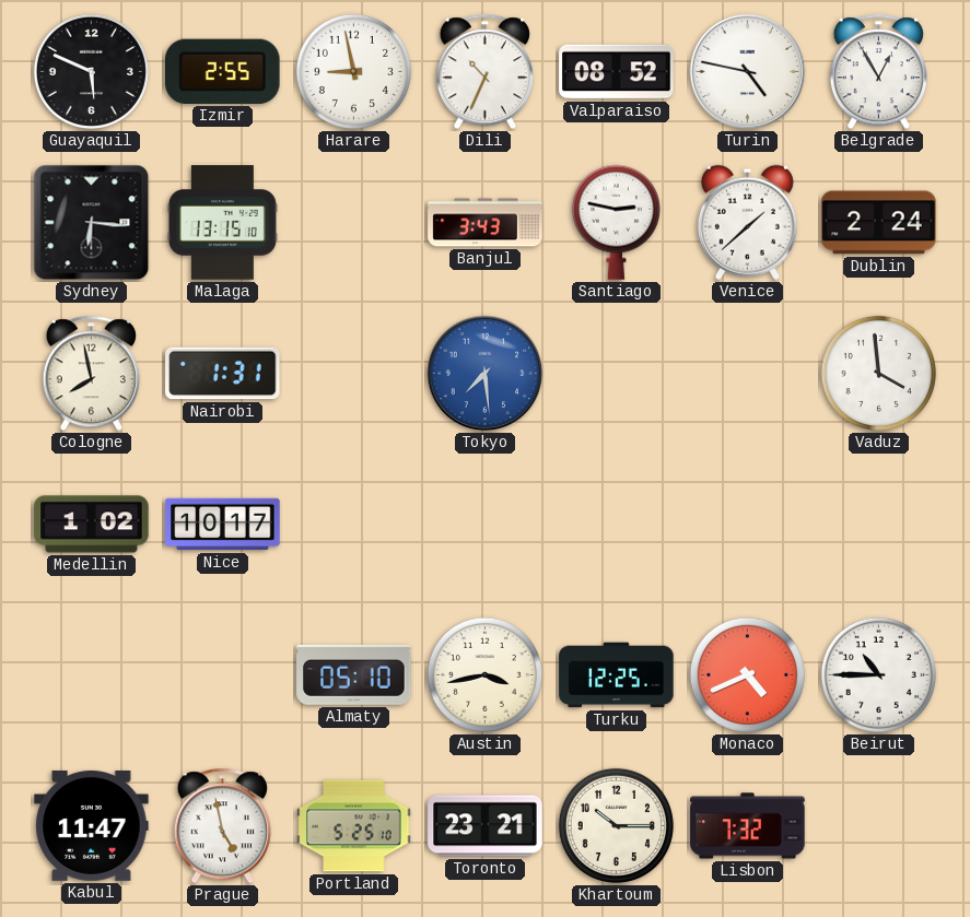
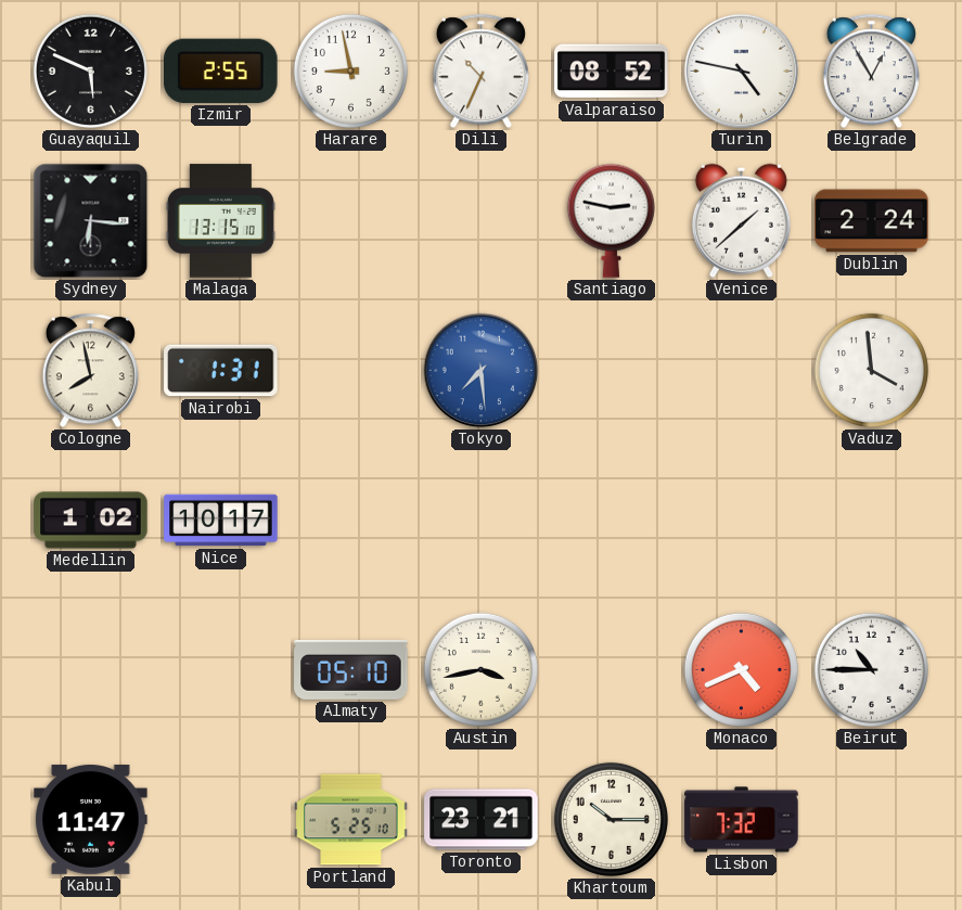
Banjul: 3:43 -> none (486, 223)
Turku: 12:25 -> none (617, 675)
Prague: 4:58 -> none (222, 826)
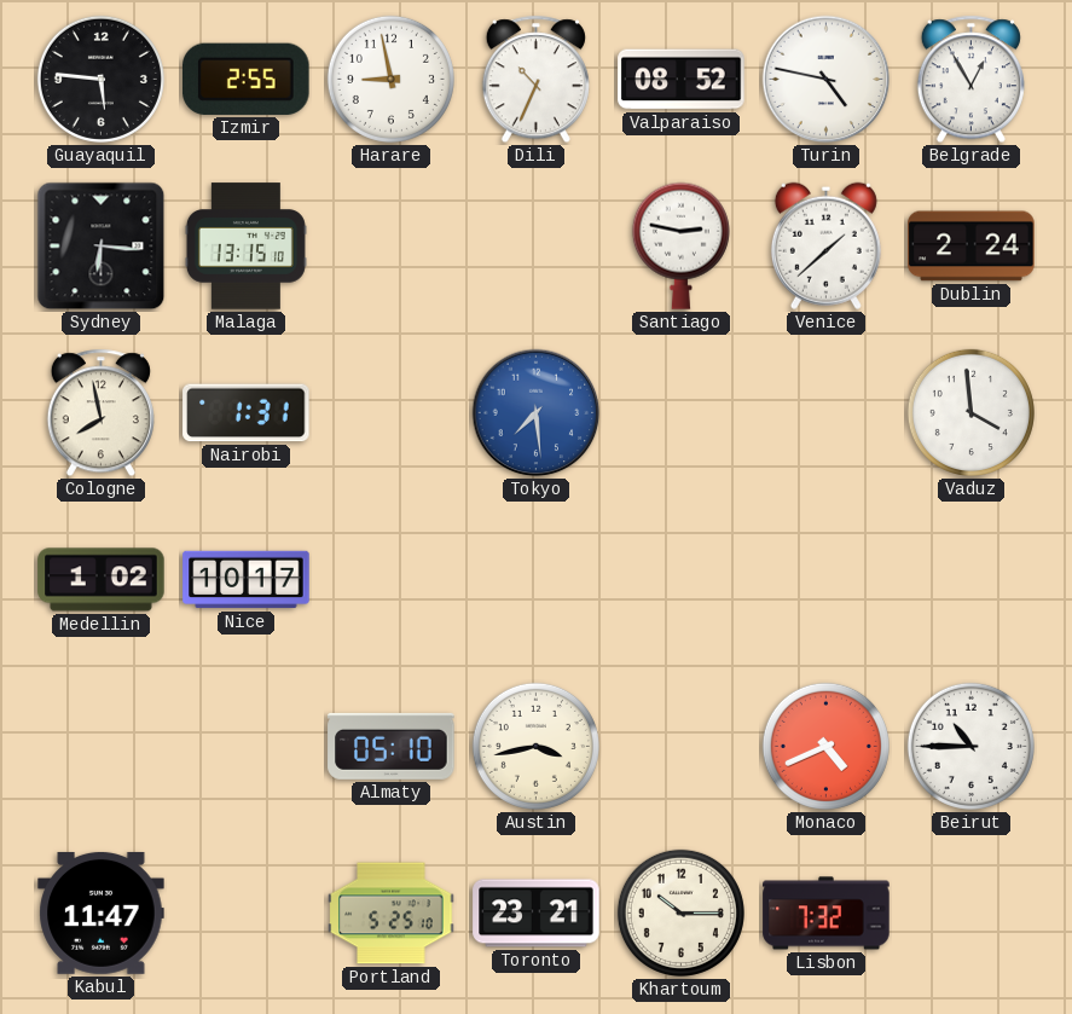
Guayaquil: 5:49 -> 5:46 (100, 79)
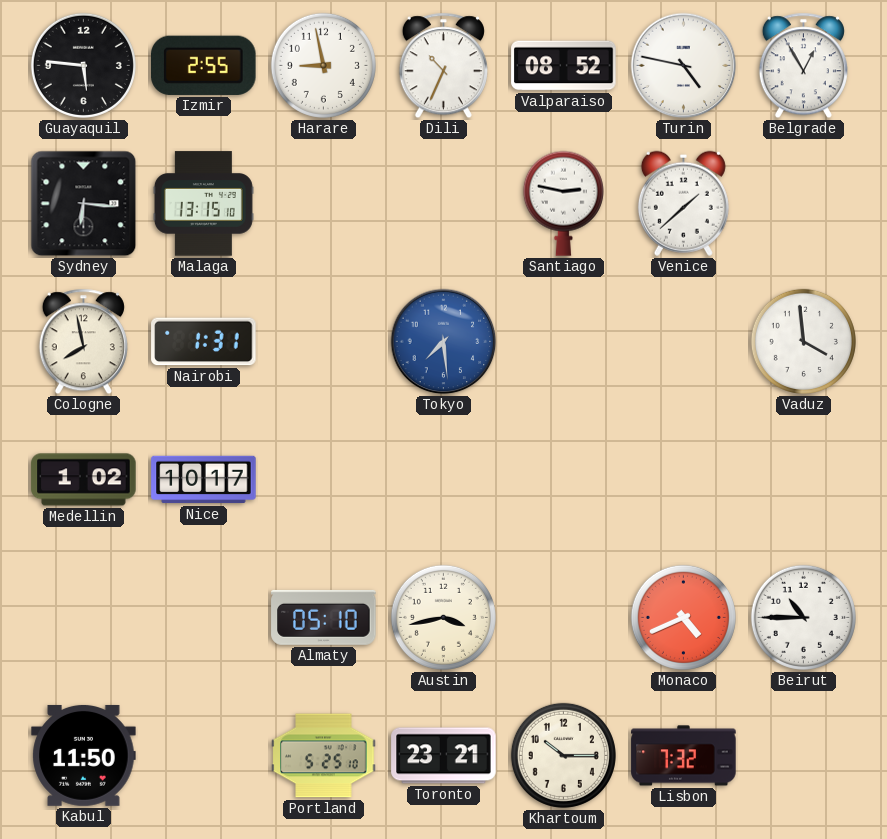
Dublin: 2:24 -> none (972, 247)
Kabul: 11:47 -> 11:50 (84, 755)
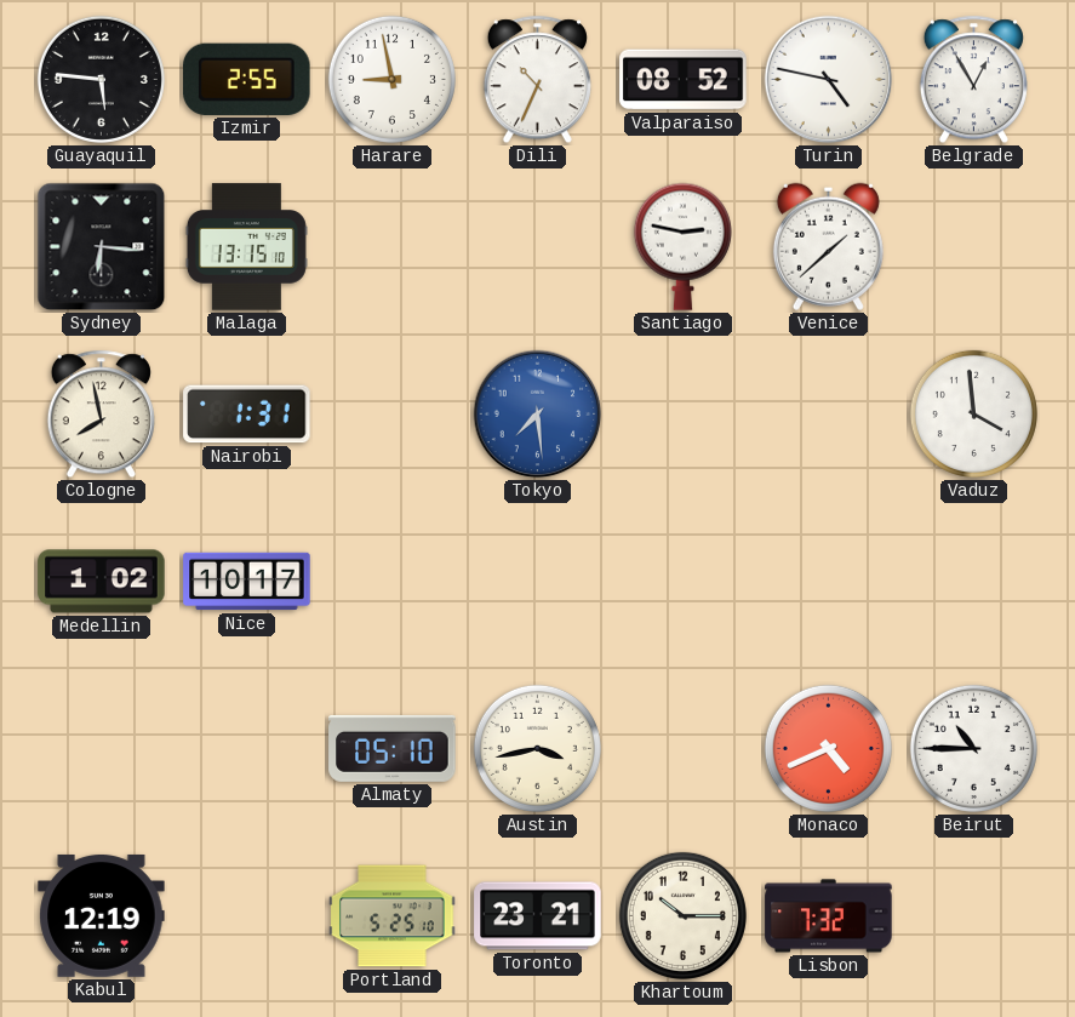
Kabul: 11:50 -> 12:19 (102, 915)
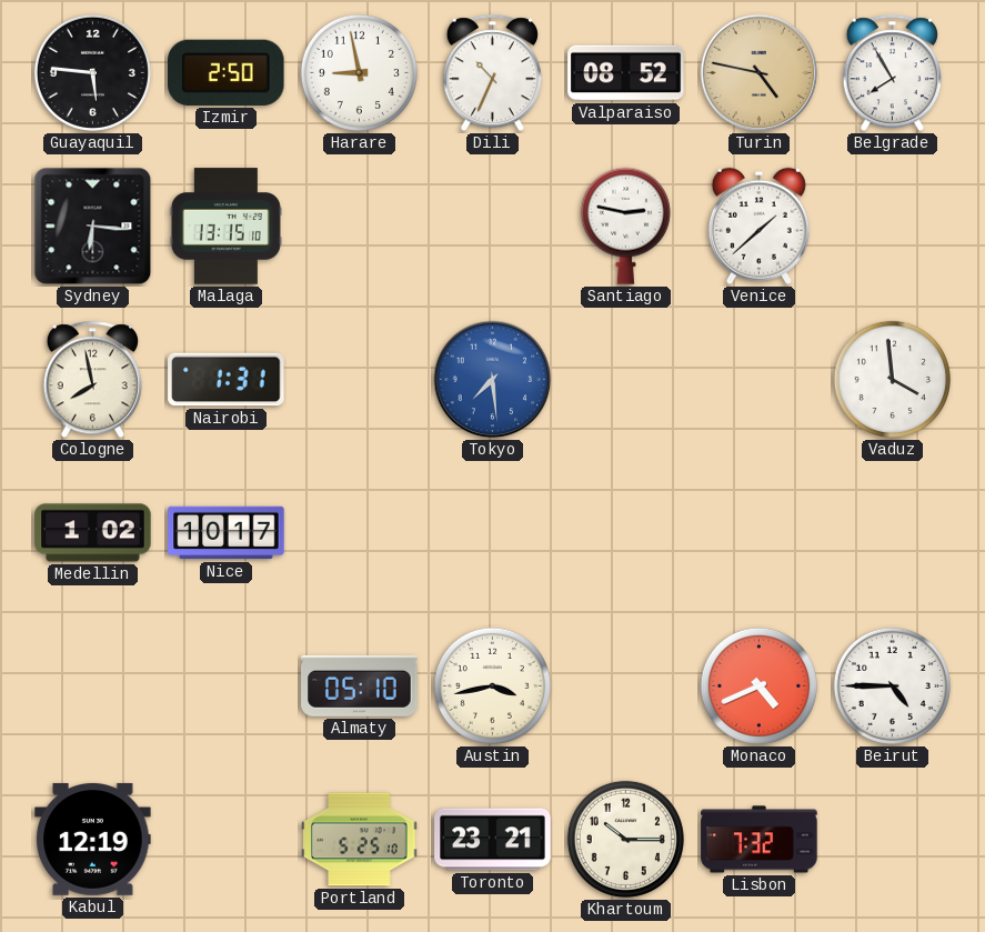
Izmir: 2:55 -> 2:50 (227, 72)
Turin dial: white -> champagne (760, 73)
Belgrade: 12:55 -> 7:55 (892, 73)
Beirut: 10:45 -> 4:45 (892, 685)
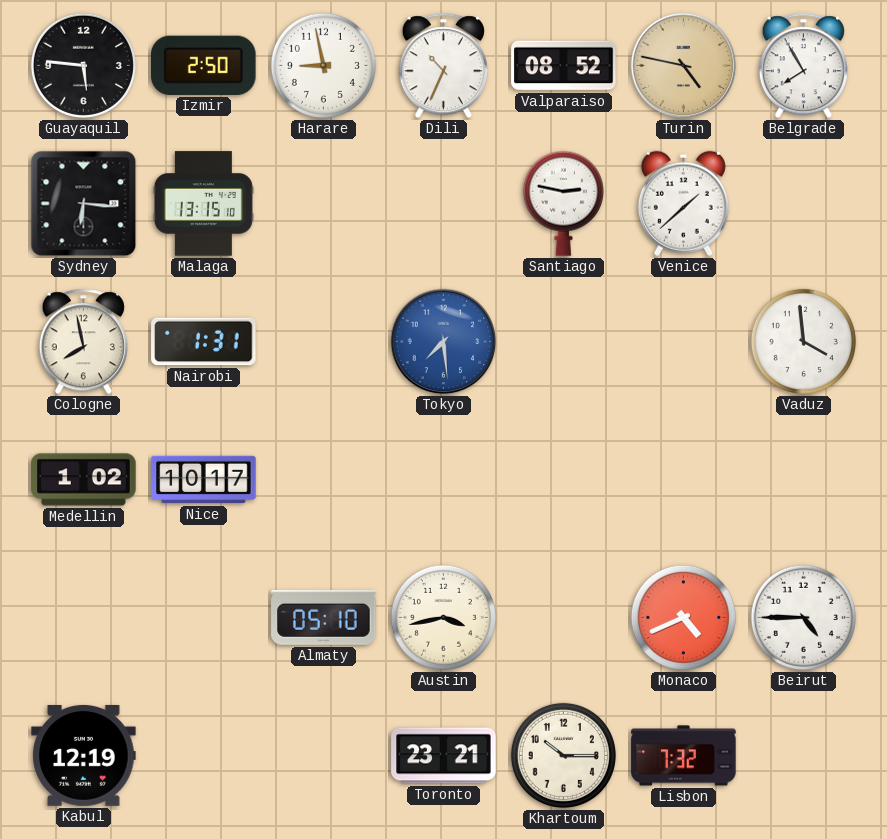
Portland: 5:25 -> none (360, 840)
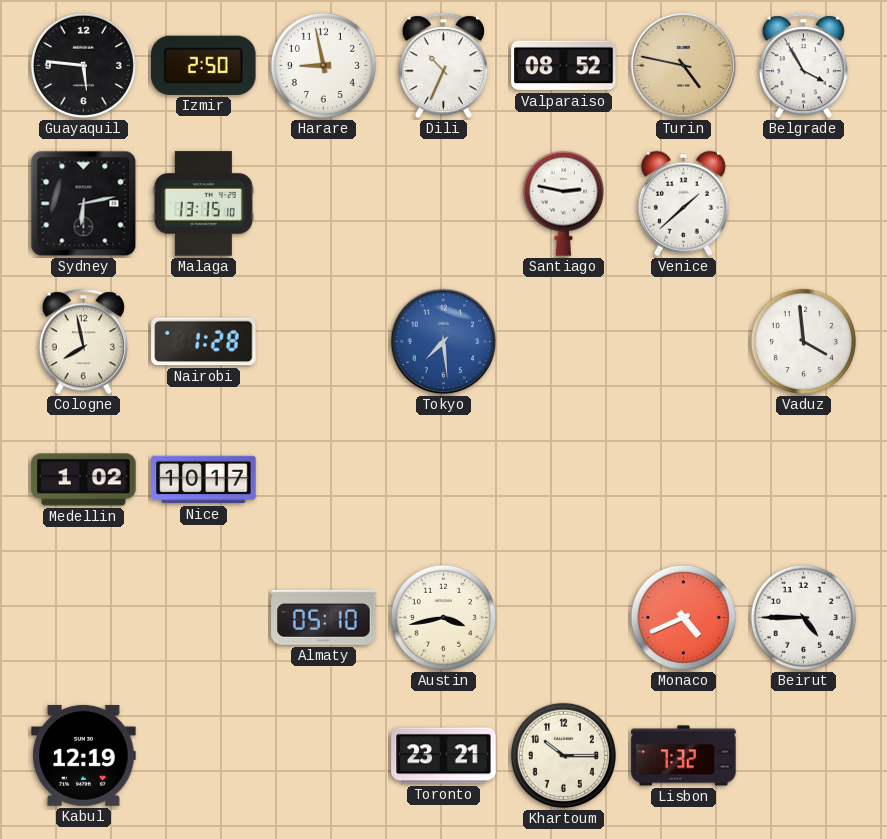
Belgrade: 7:55 -> 3:55 (803, 66)
Sydney: 6:16 -> 6:13 (84, 204)
Nairobi: 1:31 -> 1:28 (204, 342)
